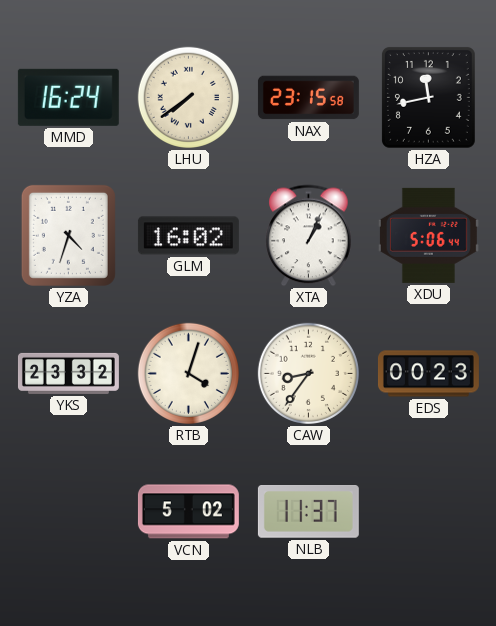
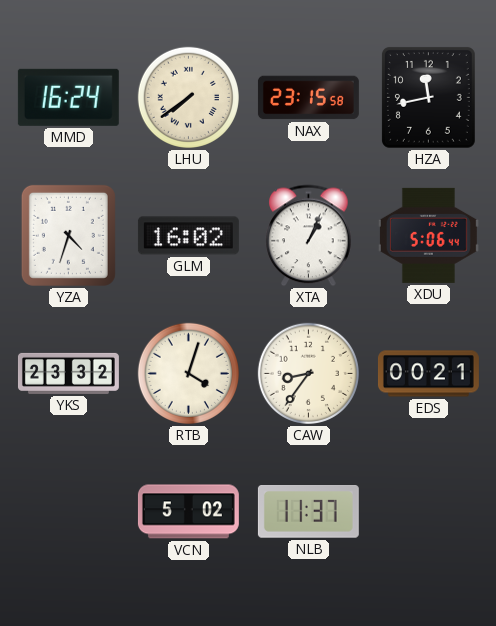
EDS: 00:23 -> 00:21 (428, 374)
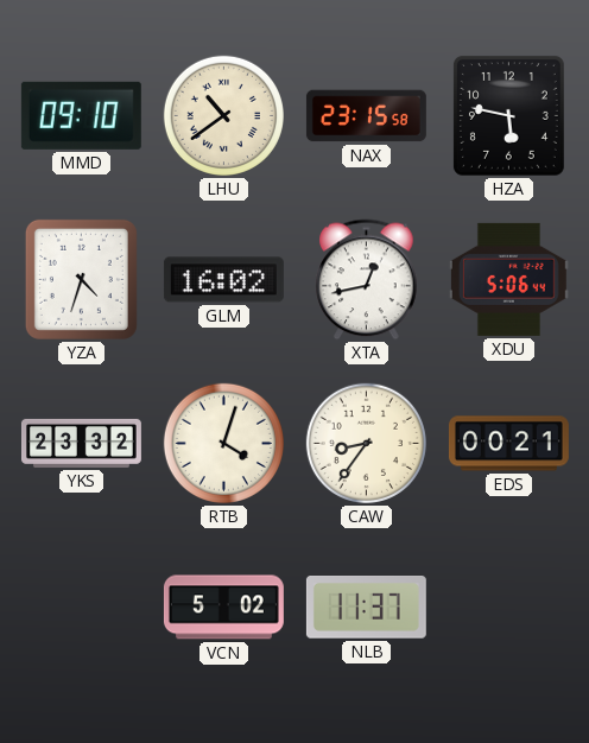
MMD: 16:24 -> 09:10 (81, 115)
LHU: 7:39 -> 10:39 (223, 115)
HZA: 11:43 -> 5:47 (508, 115)
XTA: 1:04 -> 12:43 (367, 280)
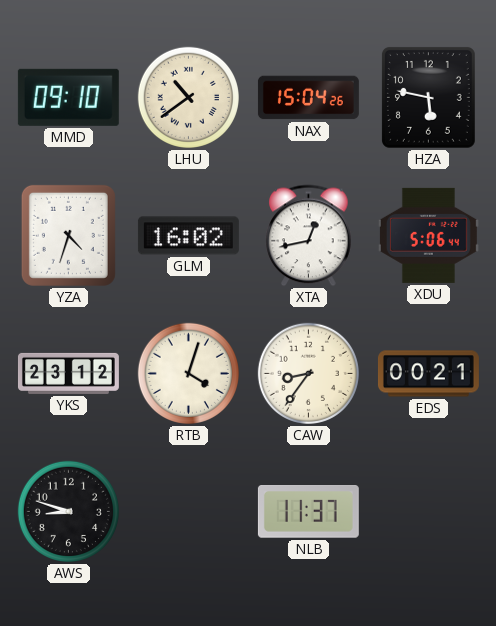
NAX: 23:15 -> 15:04 (308, 98)
YKS: 23:32 -> 23:12 (68, 373)
AWS: none -> 8:48 (68, 511)
VCN: 5:02 -> none (223, 608)
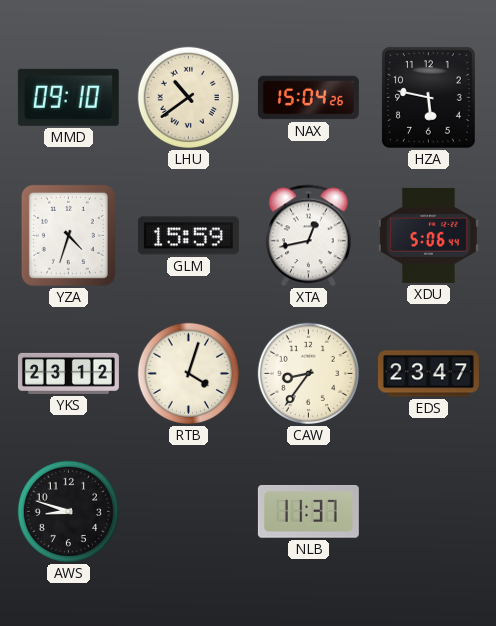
GLM: 16:02 -> 15:59 (188, 236)
EDS: 00:21 -> 23:47 (428, 374)
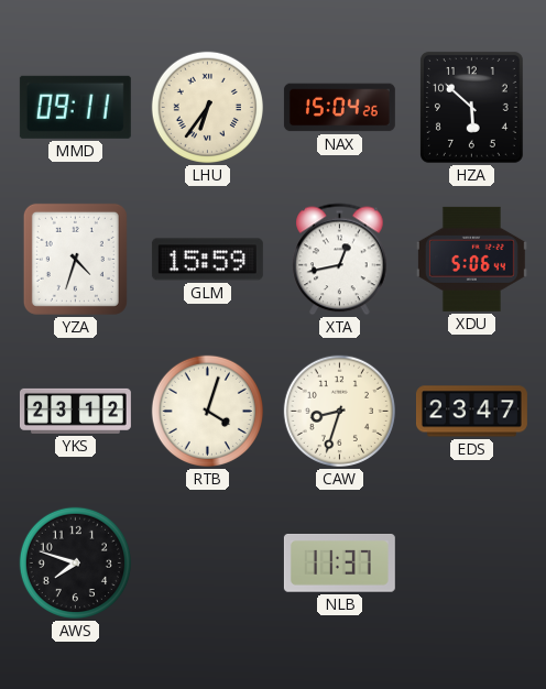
MMD: 09:10 -> 09:11 (75, 107)
LHU: 10:39 -> 6:36 (207, 107)
HZA: 5:47 -> 5:52 (471, 107)
CAW: 8:36 -> 8:33 (339, 411)
AWS: 8:48 -> 7:48 (75, 562)
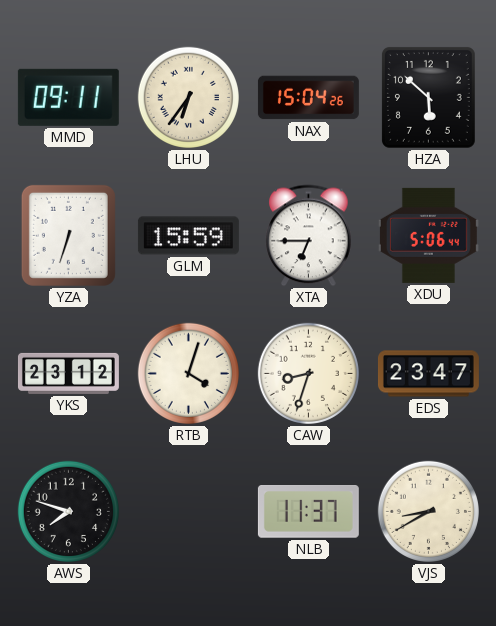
YZA: 4:33 -> 6:33 (68, 235)
XTA: 12:43 -> 6:45 (309, 236)
VJS: none -> 8:40 (428, 511)
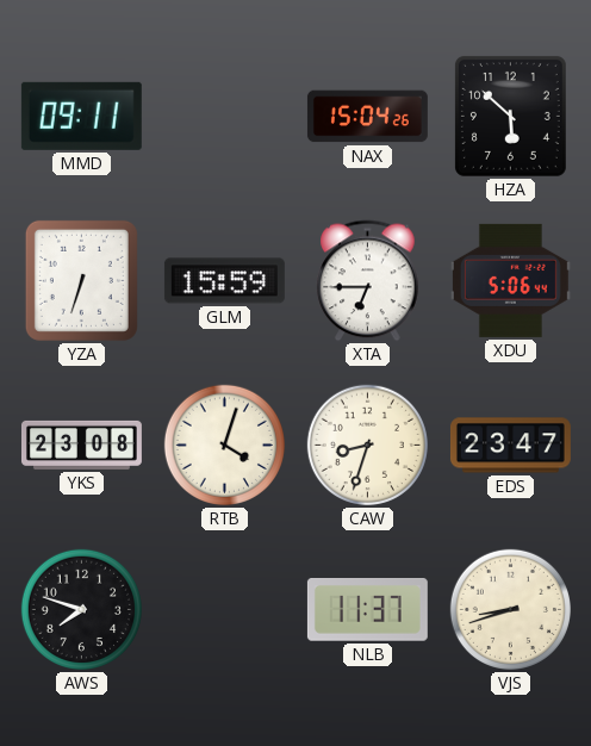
LHU: 6:36 -> none (188, 97)
YKS: 23:12 -> 23:08 (81, 445)
VJS: 8:40 -> 8:42 (510, 609)
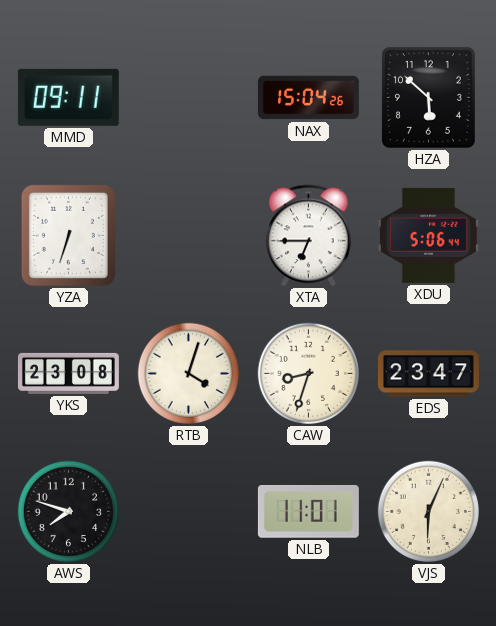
GLM: 15:59 -> none (224, 281)
NLB: 11:37 -> 11:01 (308, 512)
VJS: 8:42 -> 6:04 (428, 511)
